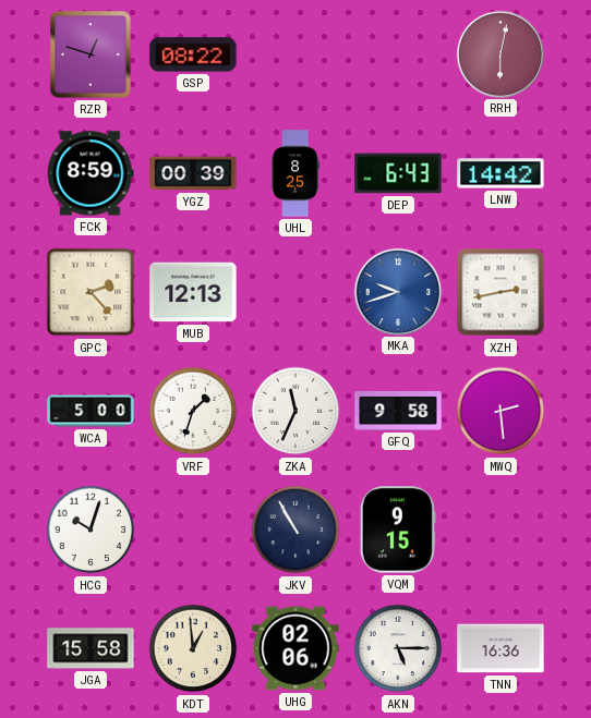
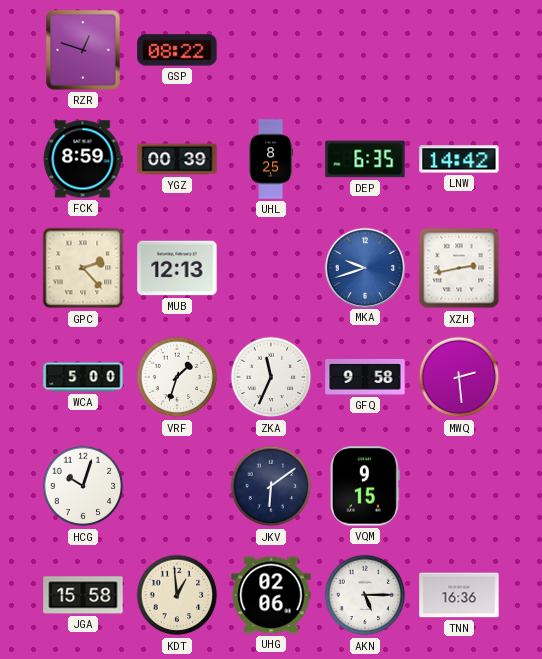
RRH: 6:02 -> none (499, 53)
DEP: 6:43 -> 6:35 (365, 159)
JKV: 10:55 -> 6:09 (271, 486)
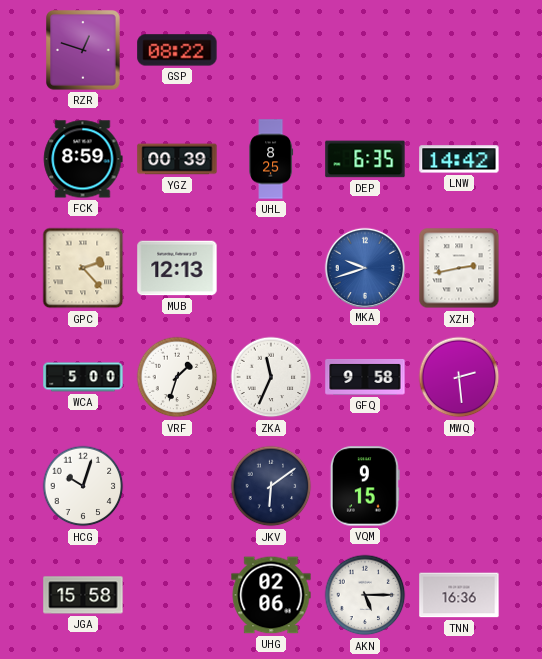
KDT: 12:59 -> none (177, 595)
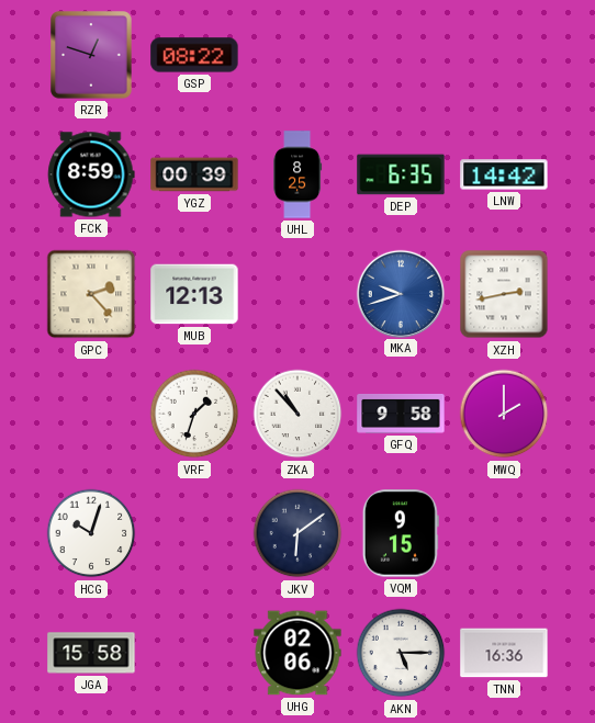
WCA: 5:00 -> none (83, 377)
ZKA: 11:34 -> 10:53 (297, 414)
MWQ: 2:29 -> 2:00 (504, 414)
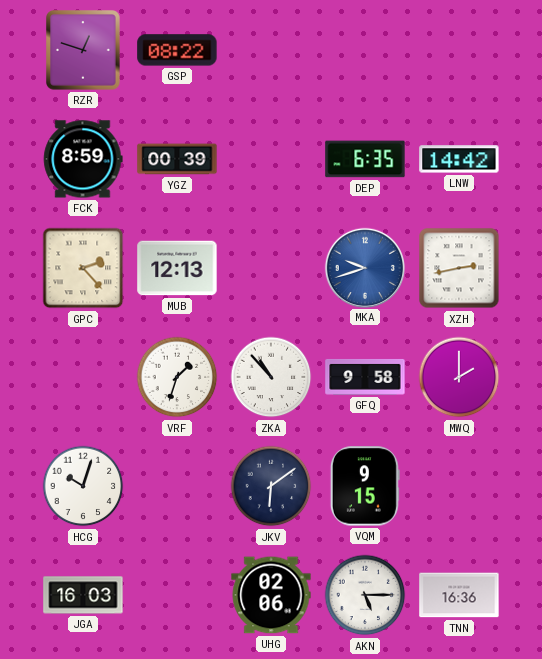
UHL: 8:25 -> none (297, 174)
JGA: 15:58 -> 16:03 (83, 595)
